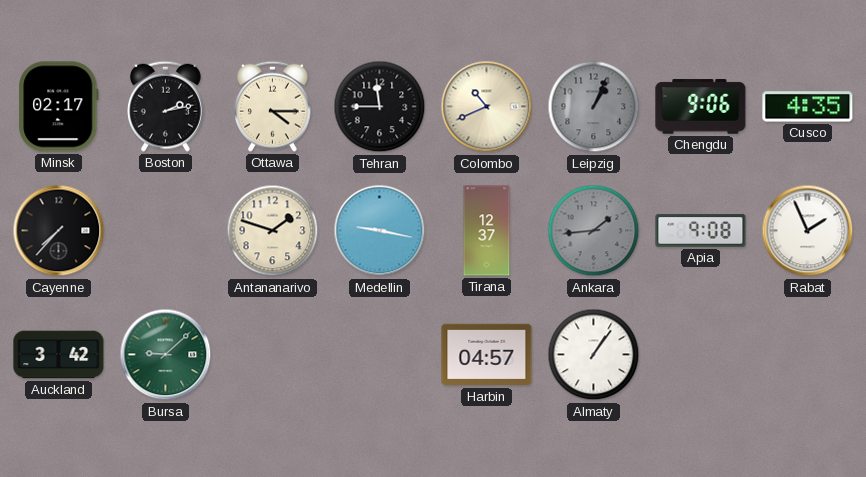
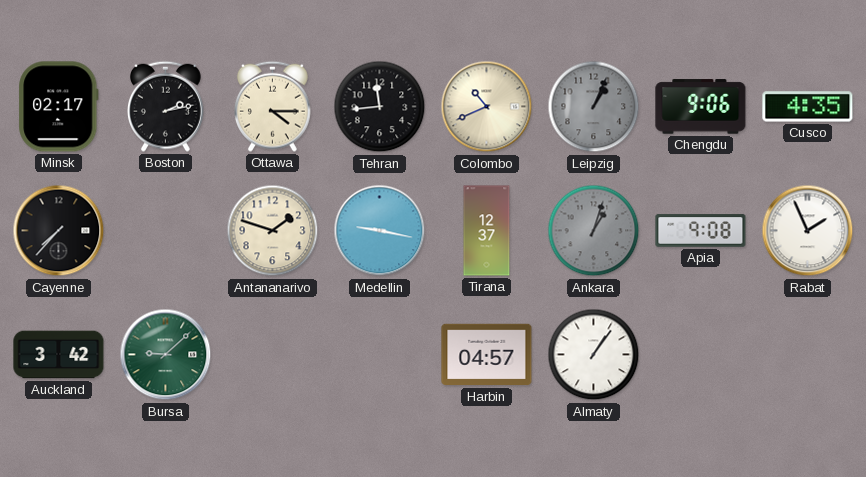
Tehran: 11:45 -> 11:44 (380, 107)
Ankara: 1:44 -> 1:03 (594, 231)
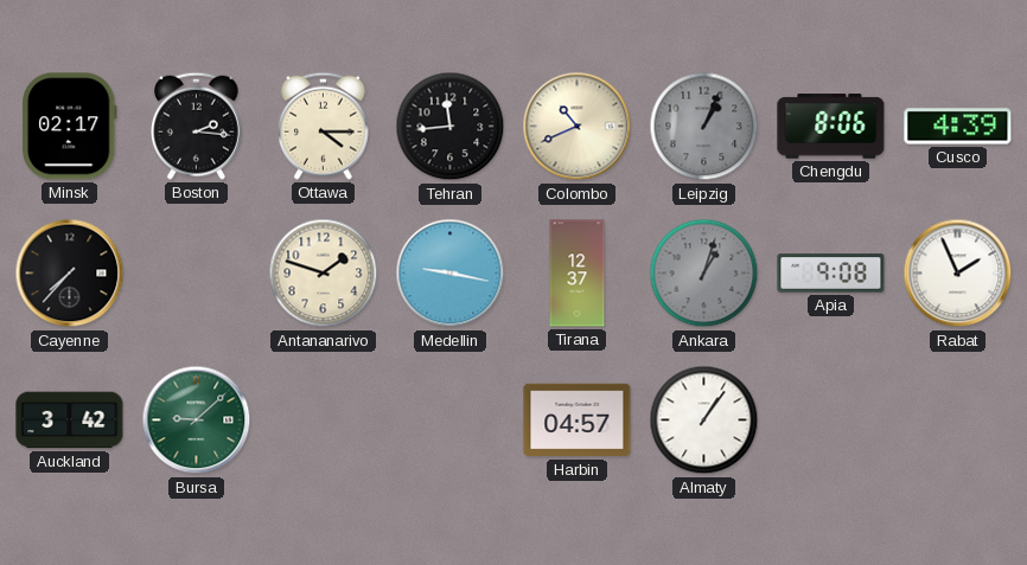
Boston: 2:13 -> 2:16 (197, 126)
Chengdu: 9:06 -> 8:06 (831, 127)
Cusco: 4:35 -> 4:39 (958, 127)
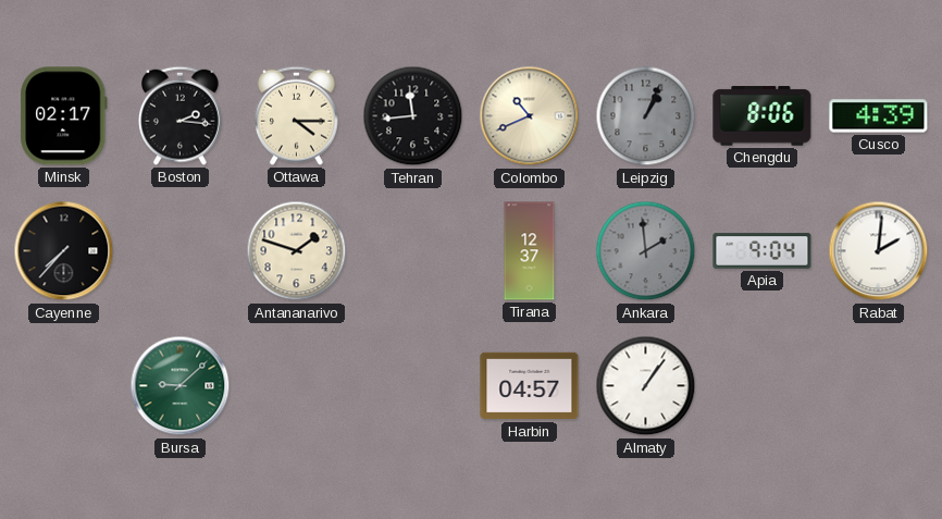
Medellin: 9:17 -> none (451, 274)
Ankara: 1:03 -> 1:59 (646, 251)
Apia: 9:08 -> 9:04 (763, 251)
Rabat: 1:56 -> 2:01 (879, 251)
Auckland: 3:42 -> none (70, 420)
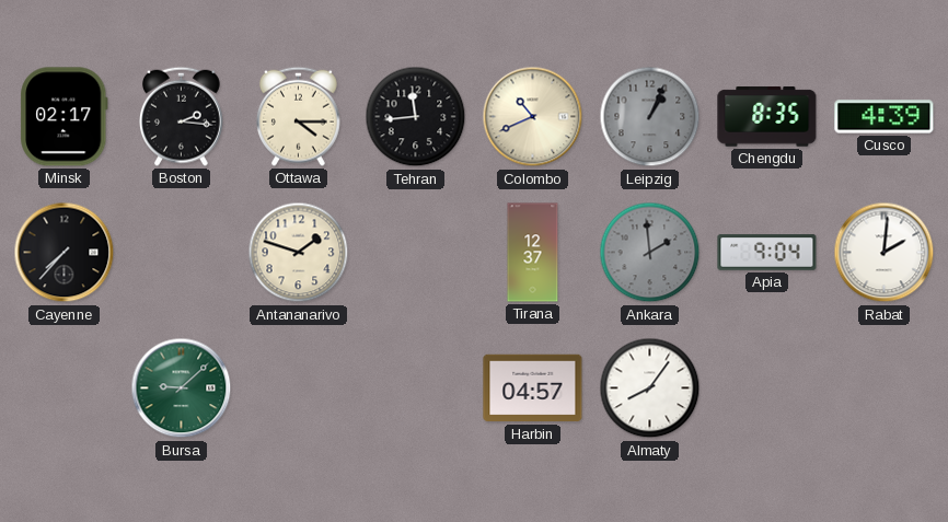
Chengdu: 8:06 -> 8:35 (767, 117)
Almaty: 1:06 -> 8:06 (650, 388)
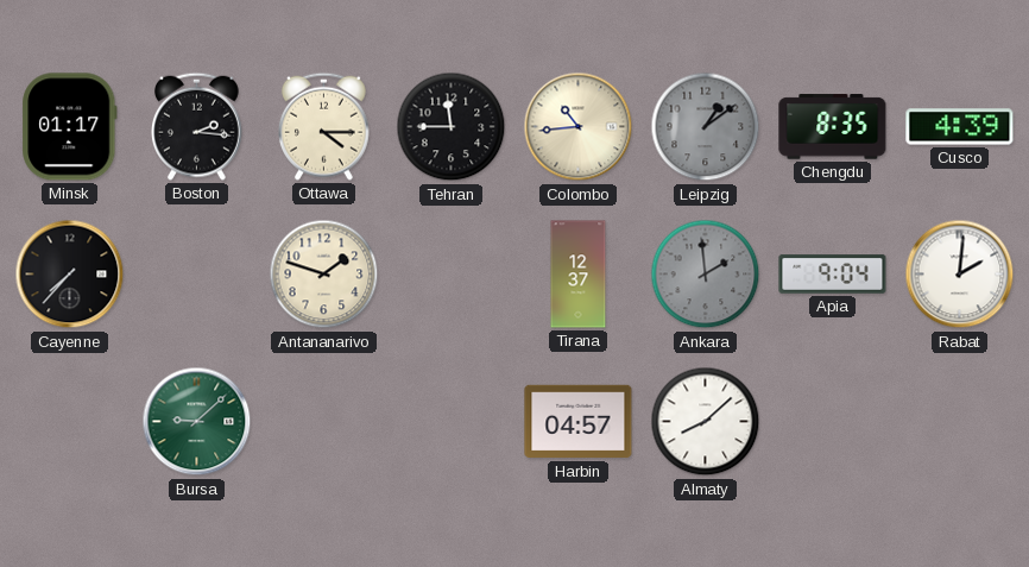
Minsk: 02:17 -> 01:17 (70, 127)
Tehran: 11:44 -> 11:45 (452, 127)
Colombo: 10:41 -> 10:44 (579, 127)
Leipzig: 1:04 -> 1:09 (706, 127)
Almaty: 8:06 -> 8:08 (706, 422)
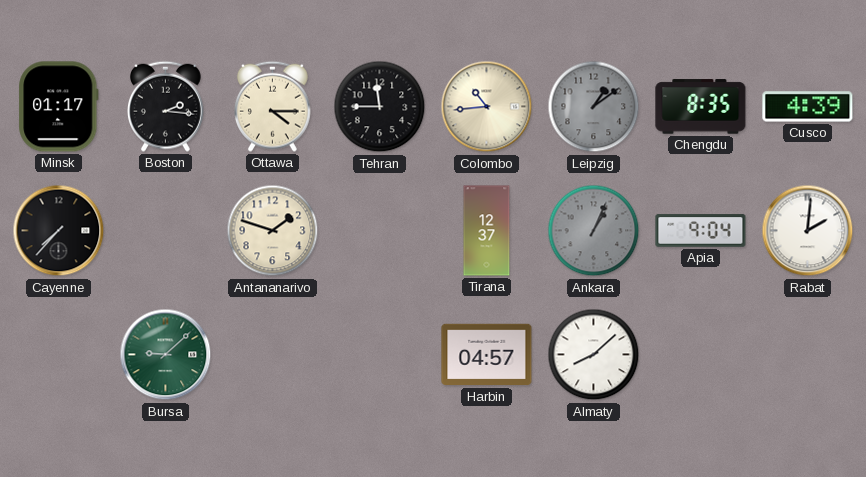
Ankara: 1:59 -> 1:04 (594, 231)
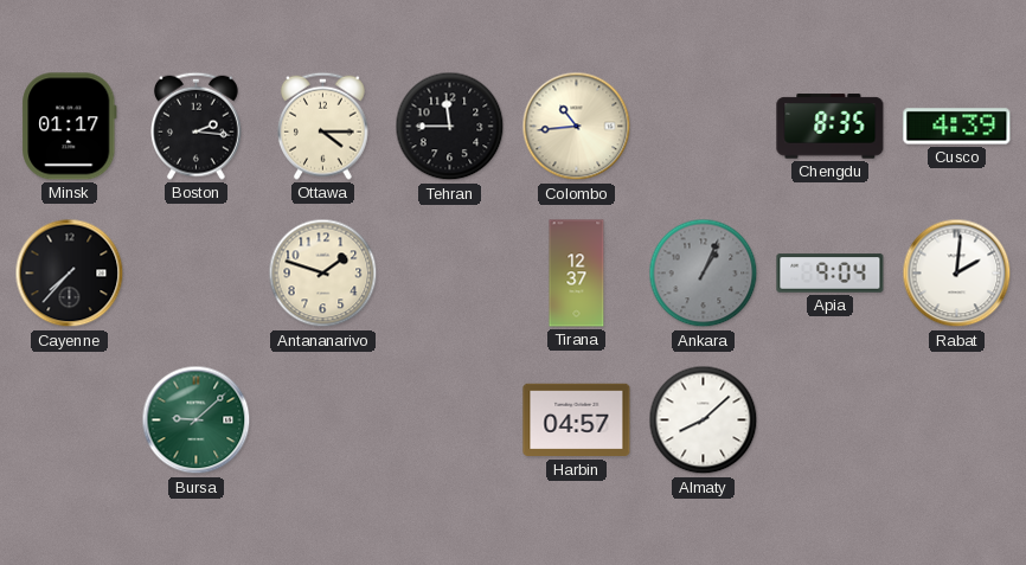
Leipzig: 1:09 -> none (594, 107)
